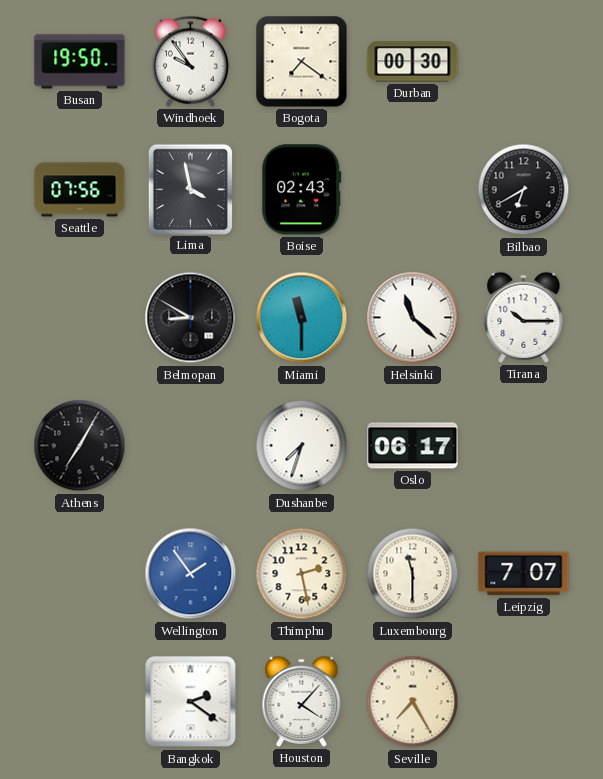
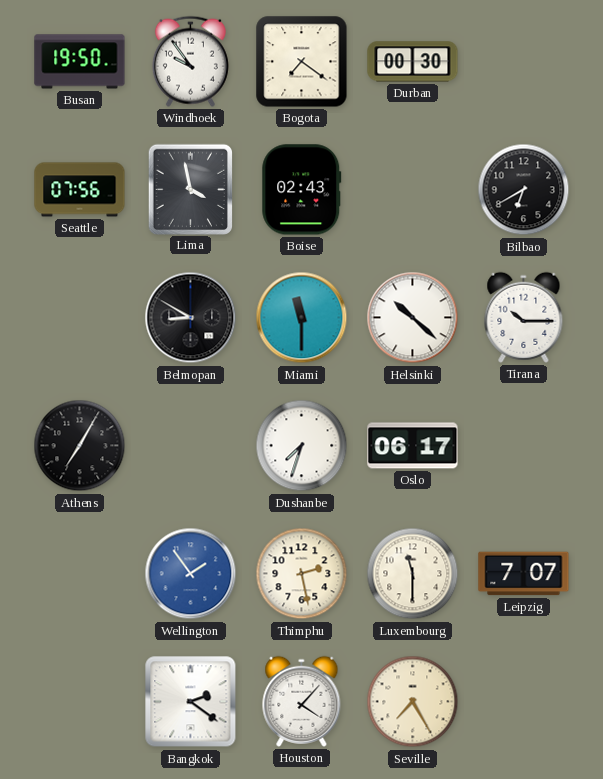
Helsinki: 11:22 -> 10:22 (413, 318)
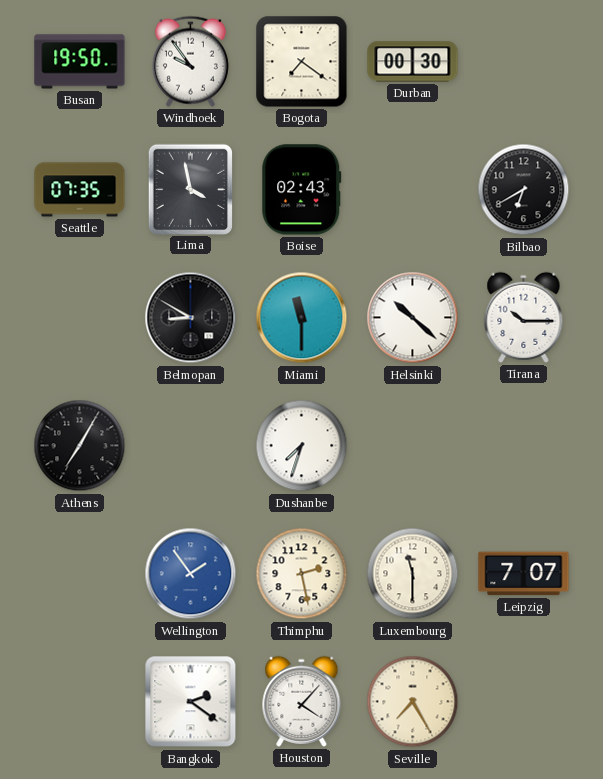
Seattle: 07:56 -> 07:35 (80, 190)
Oslo: 06:17 -> none (413, 446)
